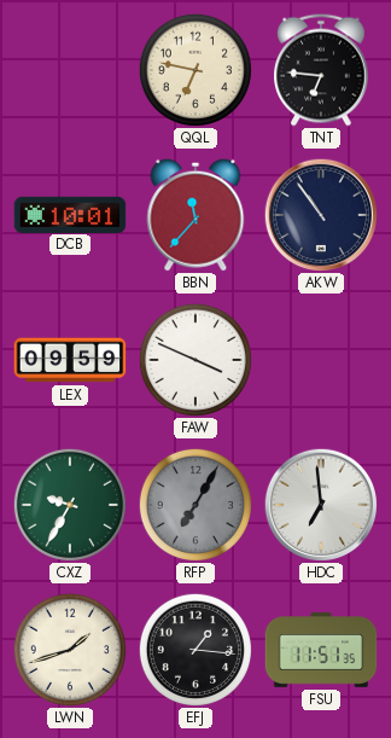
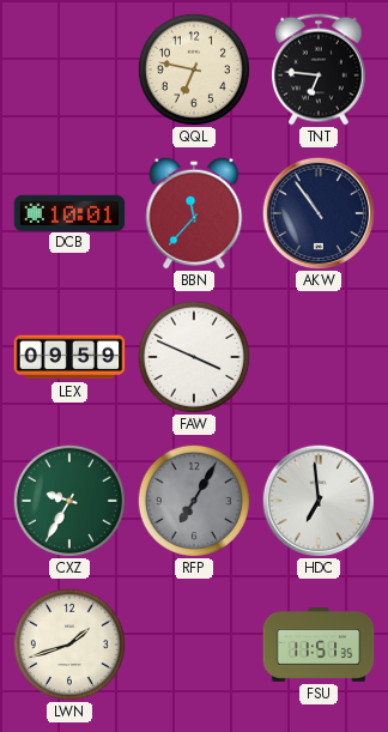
EFJ: 1:16 -> none (195, 650)
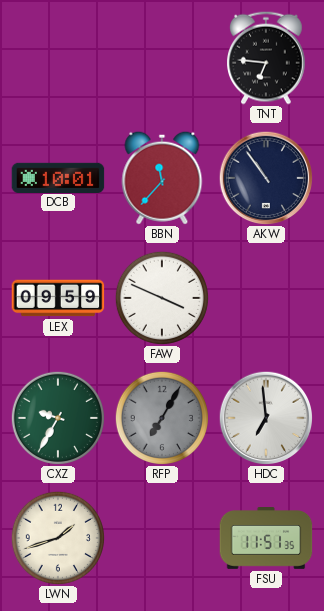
QQL: 6:47 -> none (194, 69)
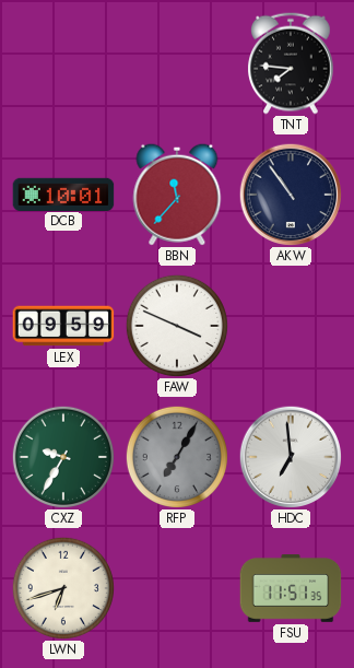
TNT: 6:46 -> 7:46 (292, 63)
LWN: 1:42 -> 6:42 (63, 588)
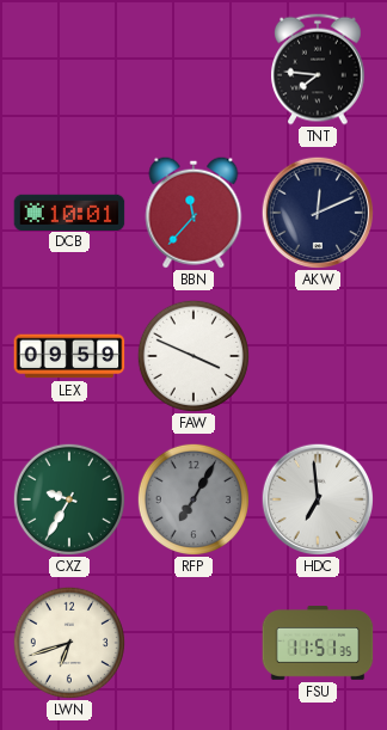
AKW: 10:54 -> 12:11 (317, 211)
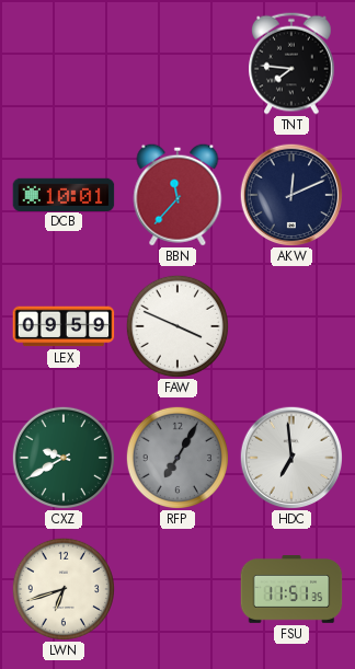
CXZ: 9:35 -> 9:40 (64, 458)
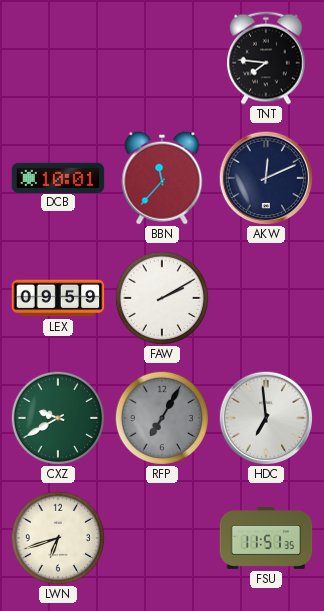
FAW: 3:49 -> 2:10 (162, 298)
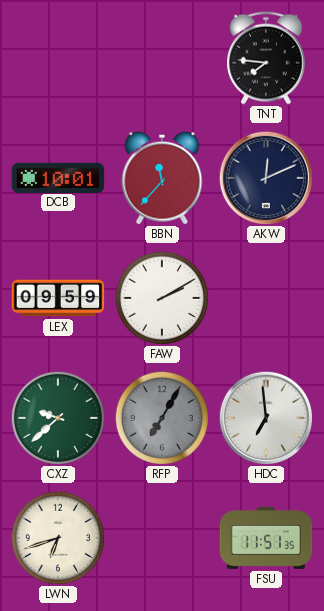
CXZ: 9:40 -> 9:38 (58, 418)
